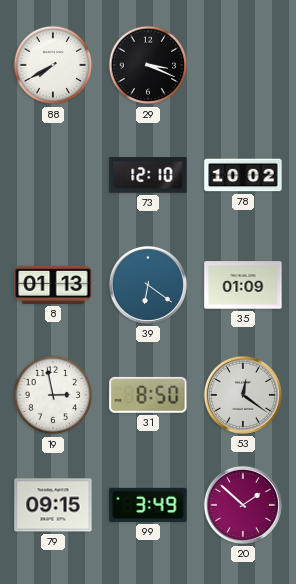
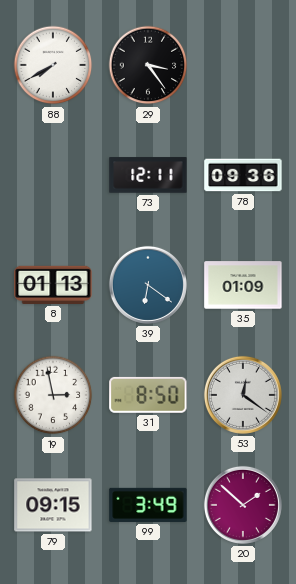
29: 3:19 -> 3:24 (148, 65)
73: 12:10 -> 12:11 (148, 175)
78: 10:02 -> 09:36 (243, 175)
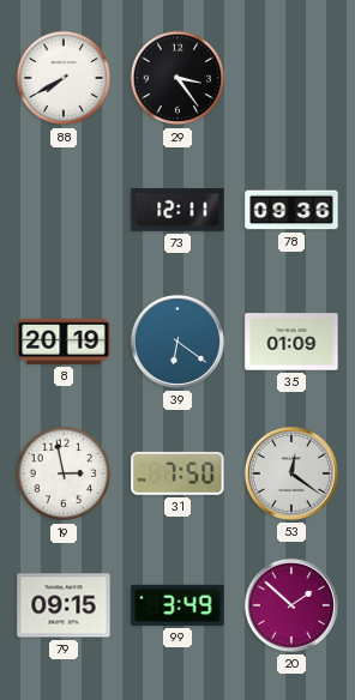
8: 01:13 -> 20:19 (64, 342)
31: 8:50 -> 7:50 (177, 473)
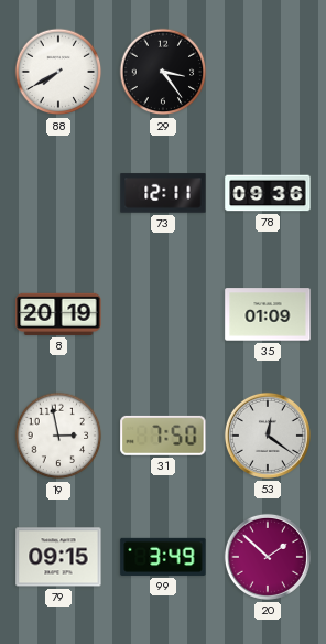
39: 6:21 -> none (177, 342)
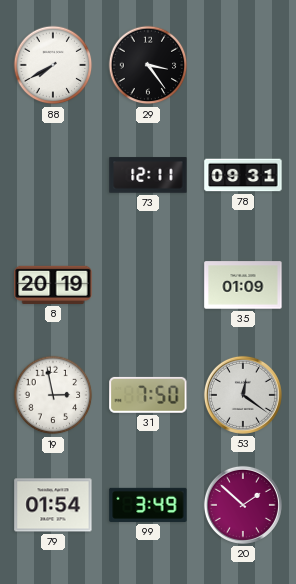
78: 09:36 -> 09:31 (243, 175)
79: 09:15 -> 01:54 (53, 505)
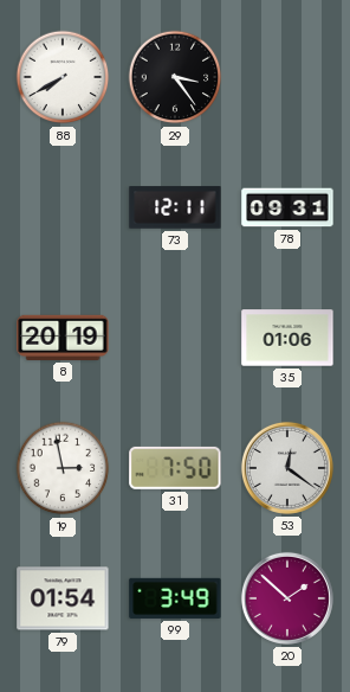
35: 01:09 -> 01:06 (287, 338)
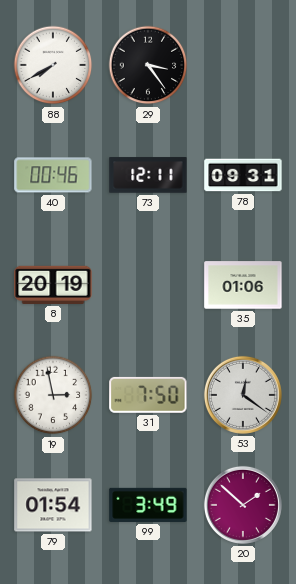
40: none -> 00:46 (53, 175)
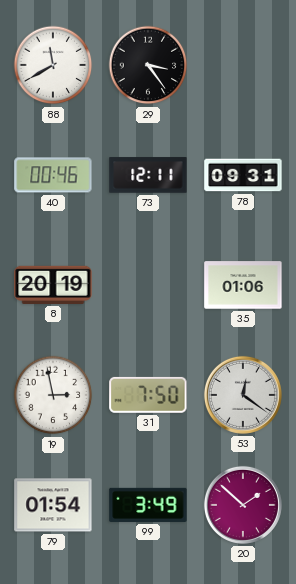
88: 7:40 -> 11:40 (53, 65)
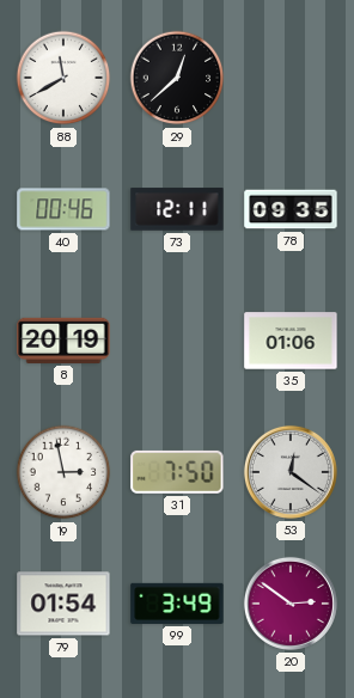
29: 3:24 -> 12:38 (177, 78)
78: 09:31 -> 09:35 (291, 209)
20: 1:52 -> 2:51 (291, 604)
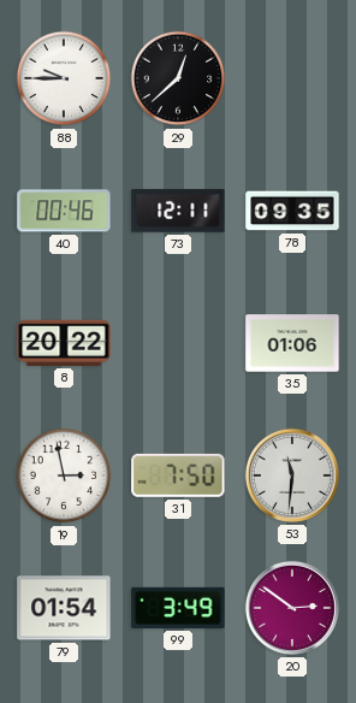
88: 11:40 -> 9:45 (64, 78)
8: 20:19 -> 20:22 (64, 343)
53: 12:21 -> 11:31 (292, 475)
